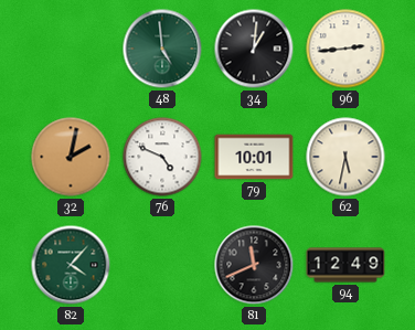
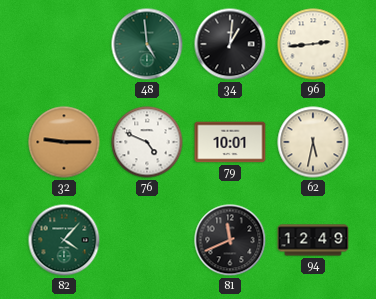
32: 2:02 -> 9:15 (64, 142)
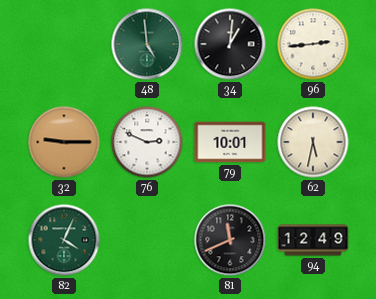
76: 4:49 -> 2:49 (147, 142)
82: 4:07 -> 4:04 (64, 240)
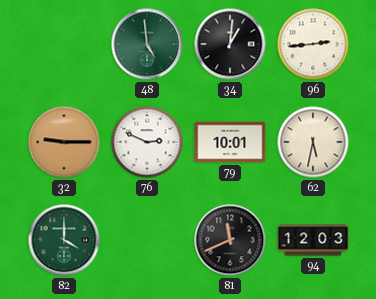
82: 4:04 -> 4:00 (64, 240)
94: 12:49 -> 12:03 (313, 240)
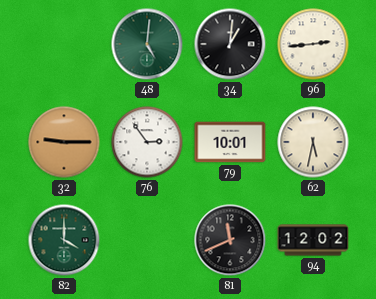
48: 4:59 -> 5:01 (147, 44)
76: 2:49 -> 2:54 (147, 142)
94: 12:03 -> 12:02 (313, 240)
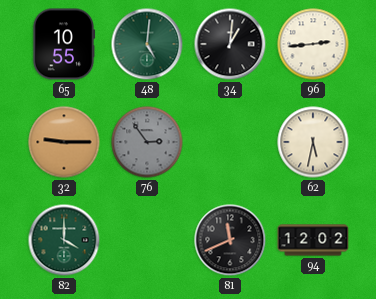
65: none -> 10:55 (64, 44)
76 dial: white -> grey (147, 142)
79: 10:01 -> none (230, 142)
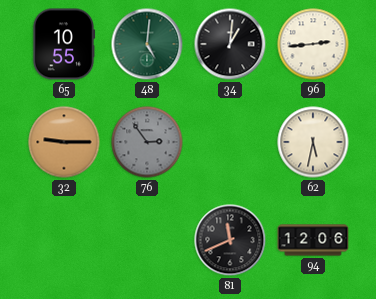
82: 4:00 -> none (64, 240)
94: 12:02 -> 12:06 (313, 240)
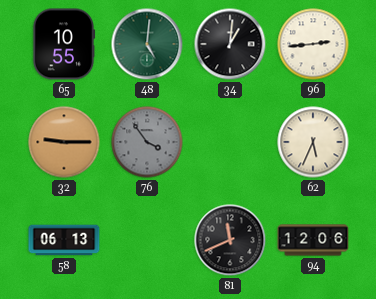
76: 2:54 -> 3:54 (147, 142)
62: 5:32 -> 5:34 (313, 142)
58: none -> 06:13 (64, 240)
